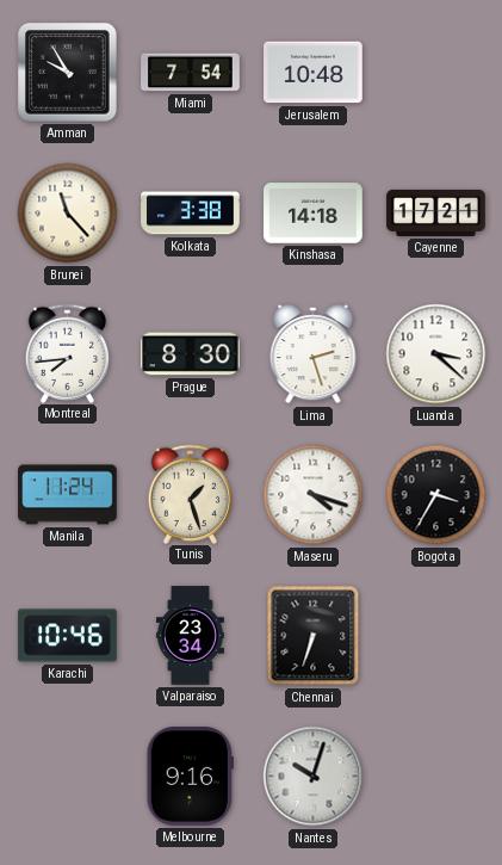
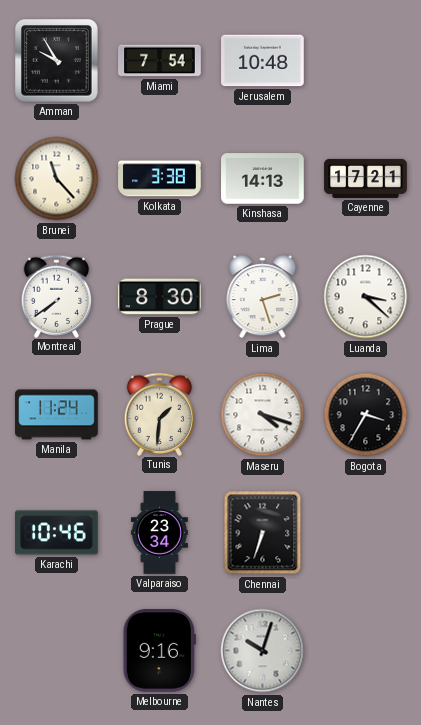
Kinshasa: 14:18 -> 14:13 (263, 179)
Montreal: 7:44 -> 7:39 (57, 296)
Tunis: 1:27 -> 1:31 (160, 414)
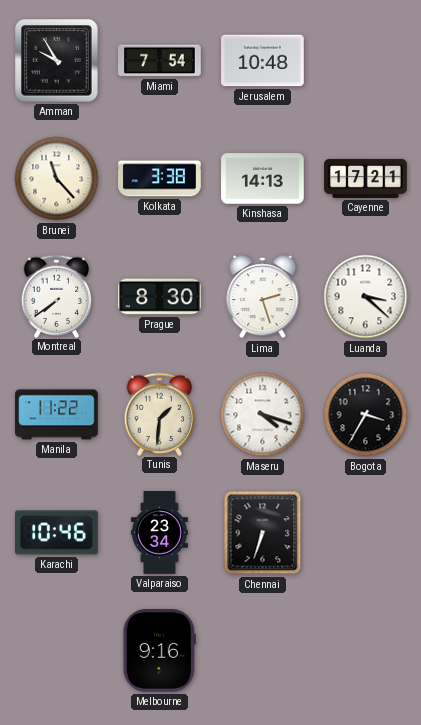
Manila: 11:24 -> 11:22 (57, 415)
Nantes: 10:03 -> none (263, 651)
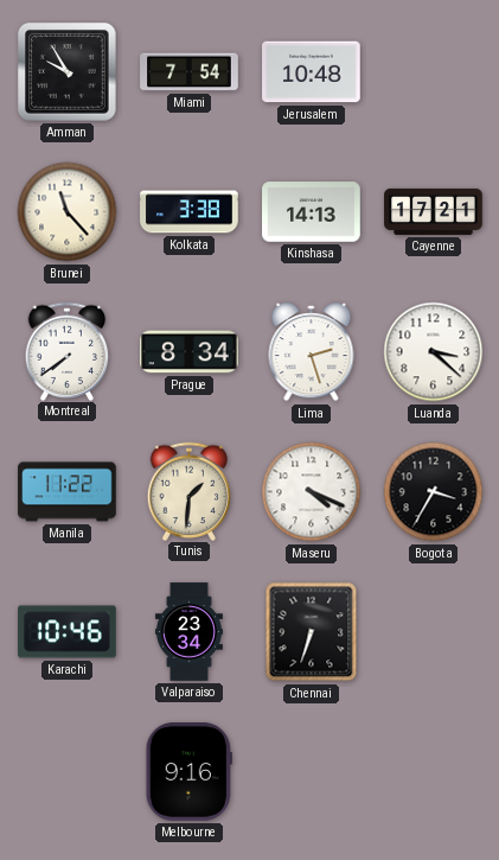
Prague: 8:30 -> 8:34 (190, 352)
Maseru: 4:18 -> 4:19 (312, 492)
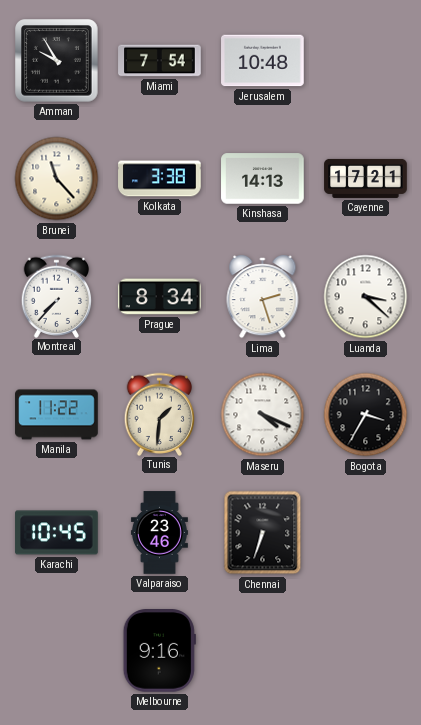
Montreal: 7:39 -> 7:37 (57, 296)
Karachi: 10:46 -> 10:45 (57, 533)
Valparaiso: 23:34 -> 23:46 (159, 533)
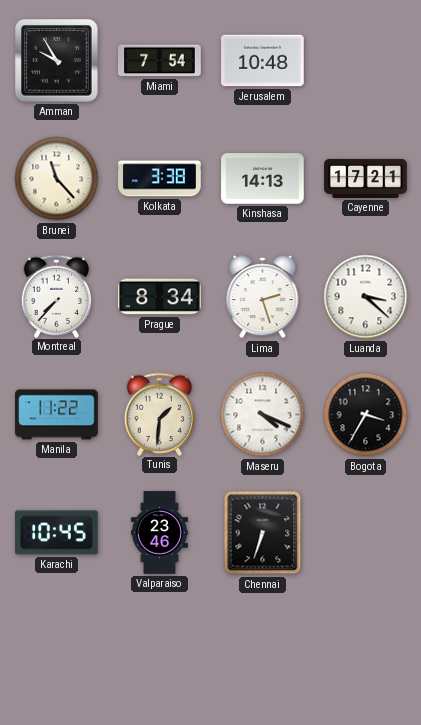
Melbourne: 9:16 -> none (159, 651)
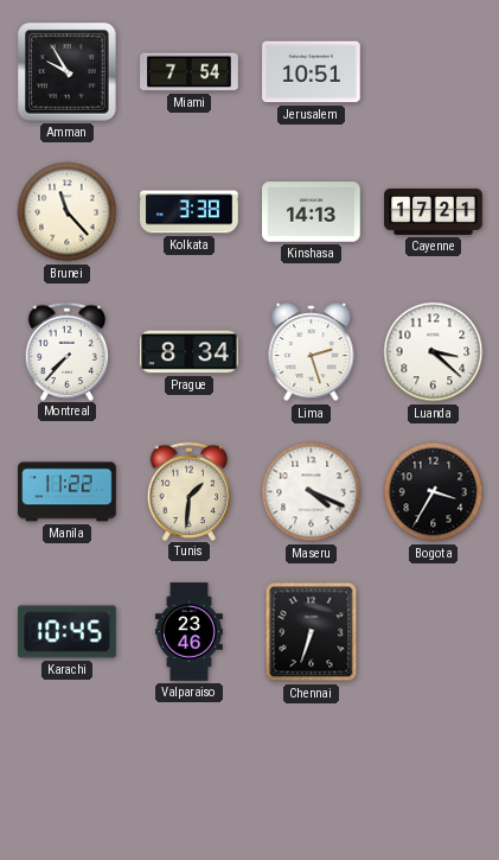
Jerusalem: 10:48 -> 10:51 (312, 72)
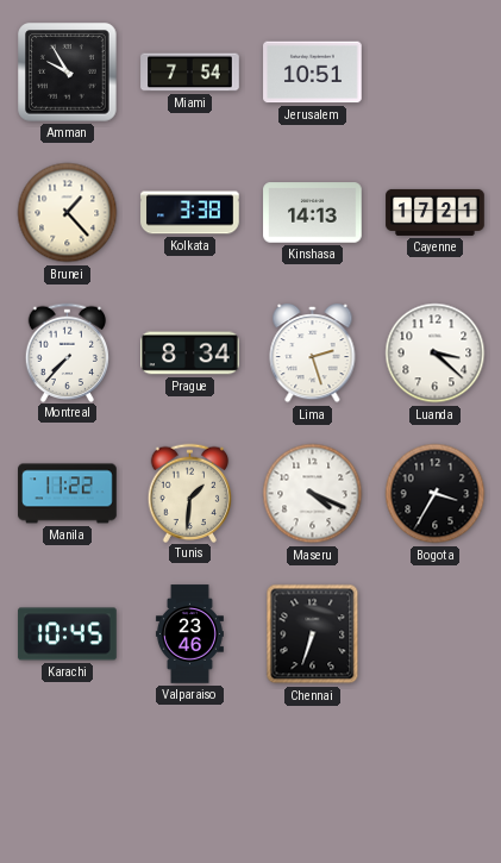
Brunei: 11:23 -> 1:23 (68, 213)
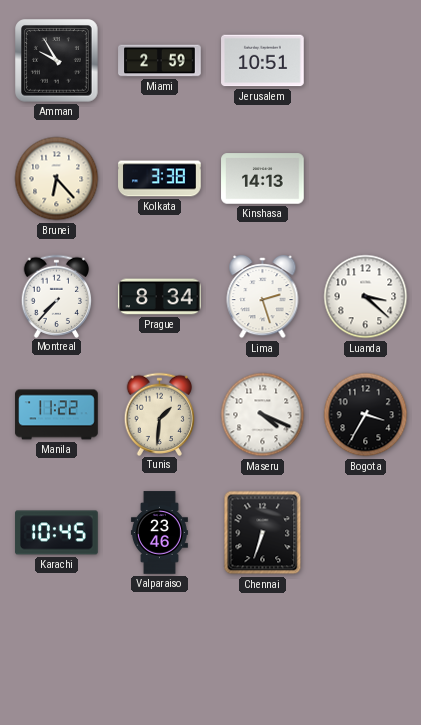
Miami: 7:54 -> 2:59 (160, 61)
Brunei: 1:23 -> 6:23 (57, 179)
Cayenne: 17:21 -> none (436, 212)
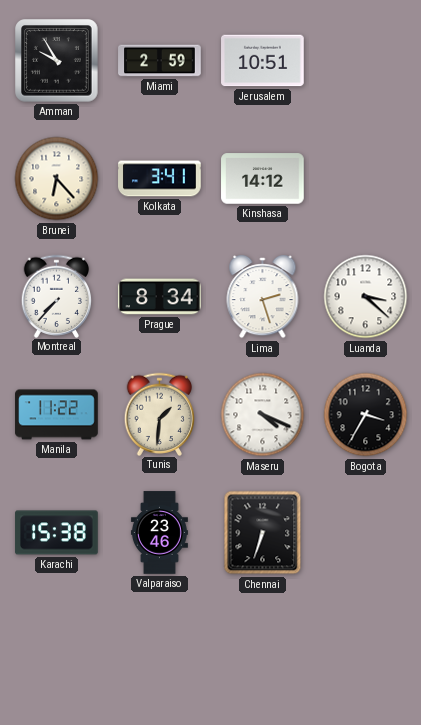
Kolkata: 3:38 -> 3:41 (160, 179)
Kinshasa: 14:13 -> 14:12 (263, 179)
Karachi: 10:45 -> 15:38 (57, 533)
